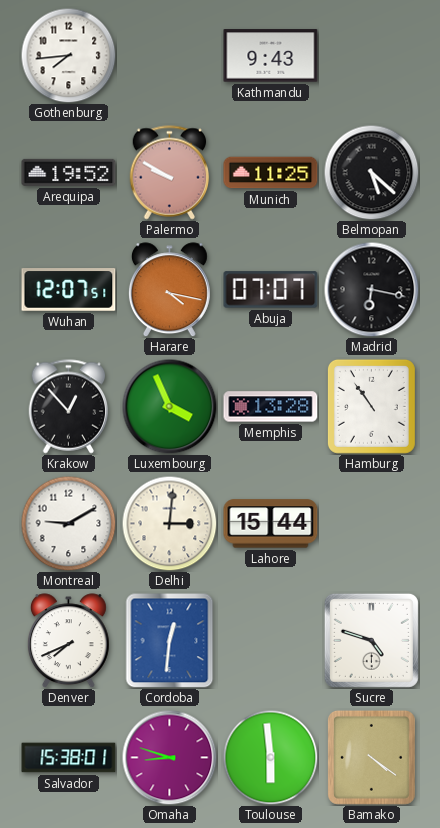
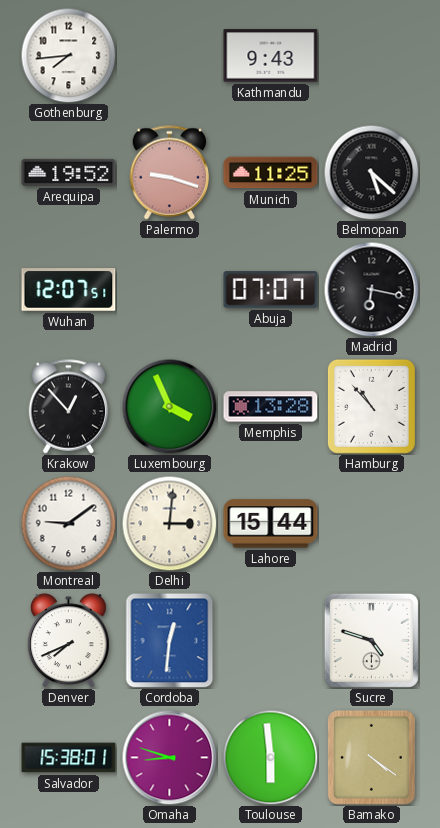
Palermo: 9:50 -> 9:18 (170, 173)
Harare: 4:17 -> none (169, 290)
Hamburg: 10:54 -> 10:53 (371, 406)
Montreal: 9:10 -> 9:09 (68, 523)
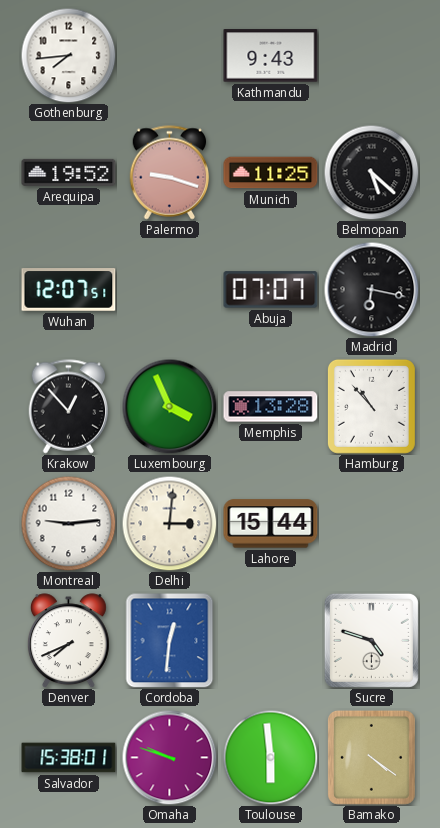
Montreal: 9:09 -> 9:14 (68, 523)
Omaha: 8:48 -> 9:48 (169, 757)
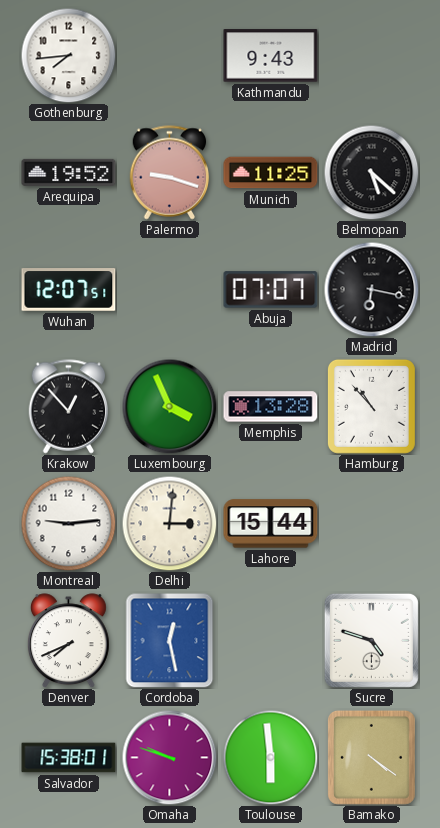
Cordoba: 12:31 -> 12:28 (170, 640)
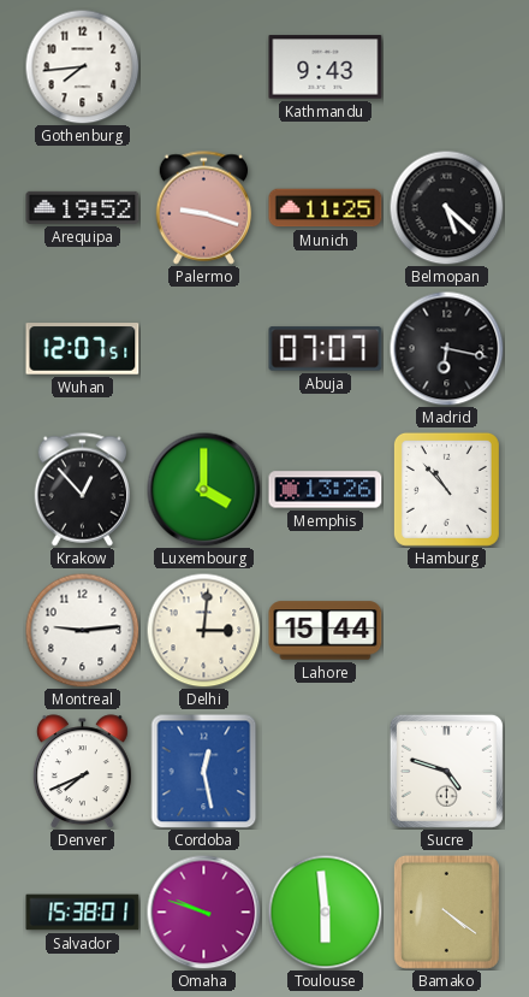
Luxembourg: 3:56 -> 4:00 (203, 489)
Memphis: 13:28 -> 13:26 (326, 490)
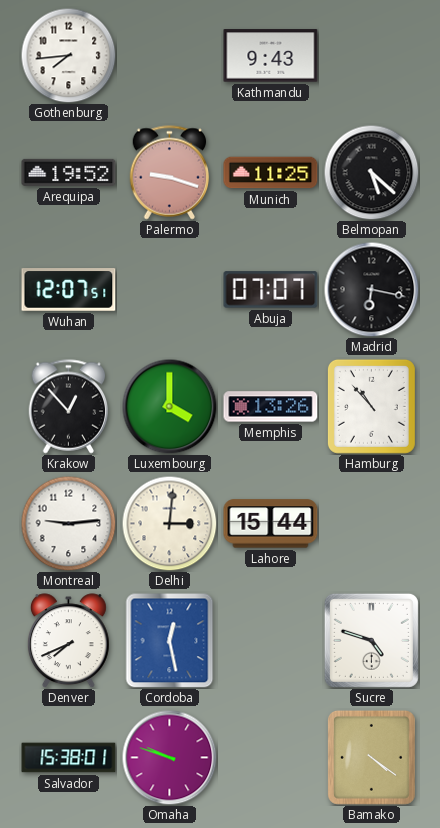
Toulouse: 5:59 -> none (325, 912)
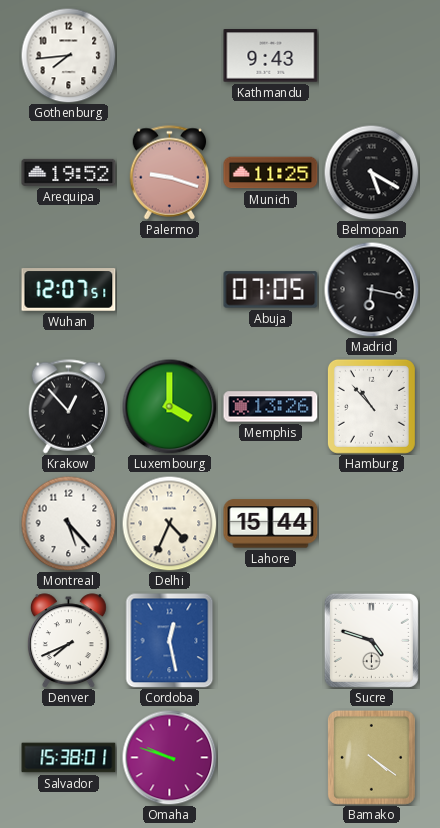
Belmopan: 5:22 -> 5:20 (371, 172)
Abuja: 07:07 -> 07:05 (271, 290)
Montreal: 9:14 -> 5:23 (68, 523)
Delhi: 3:01 -> 4:34 (169, 523)
